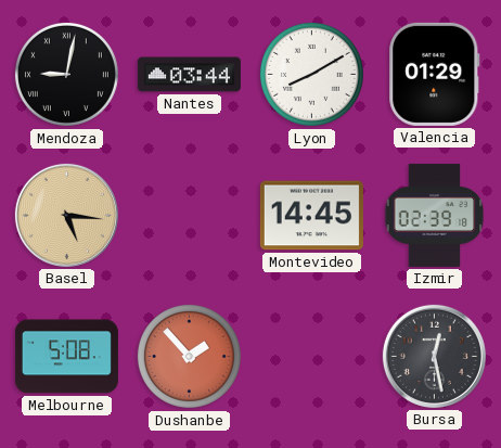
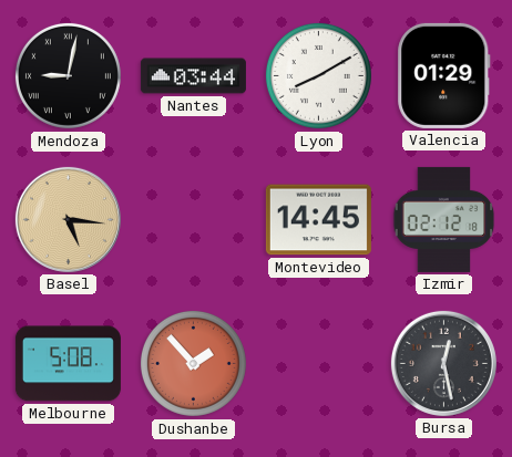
Izmir: 02:39 -> 02:12 (444, 219)
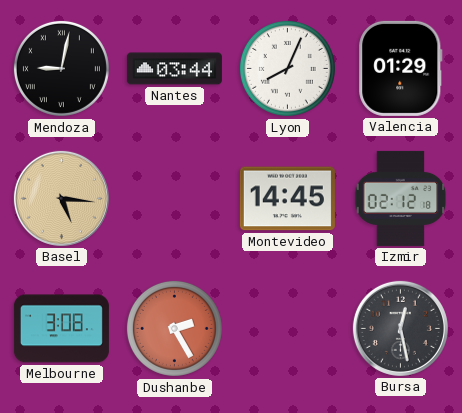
Lyon: 8:10 -> 8:04 (287, 68)
Melbourne: 5:08 -> 3:08 (61, 329)
Dushanbe: 1:53 -> 2:25 (174, 328)
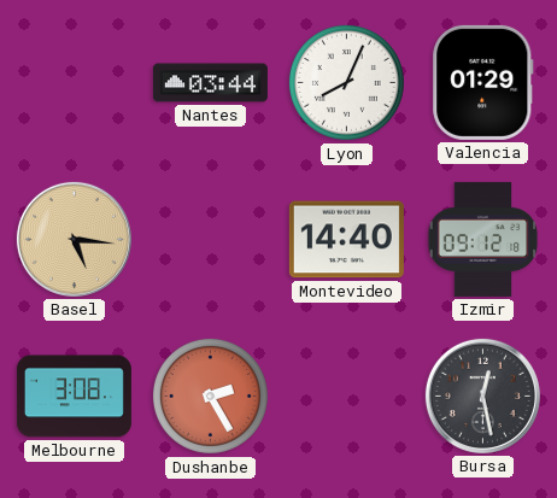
Mendoza: 9:02 -> none (61, 68)
Montevideo: 14:45 -> 14:40 (346, 240)
Izmir: 02:12 -> 09:12 (483, 239)
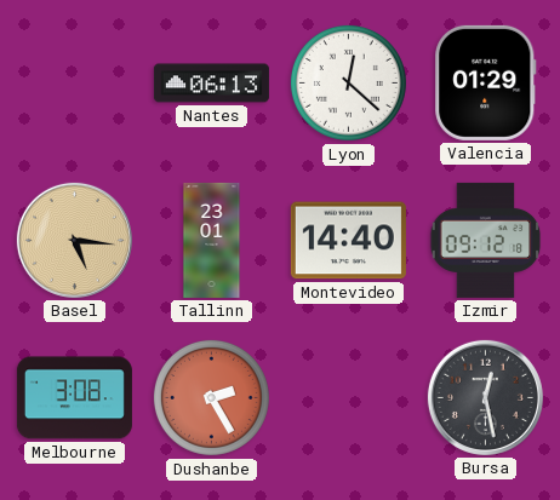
Nantes: 03:44 -> 06:13 (211, 84)
Lyon: 8:04 -> 12:22 (348, 82)
Tallinn: none -> 23:01 (212, 240)
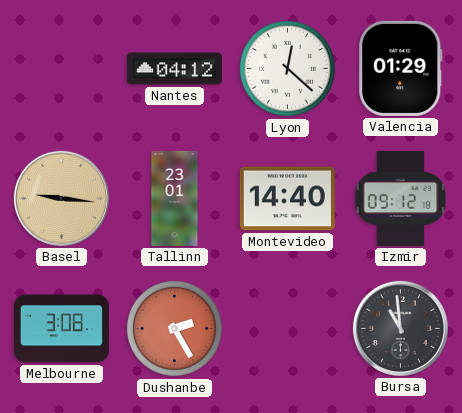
Nantes: 06:13 -> 04:12 (174, 69)
Basel: 5:16 -> 9:16 (61, 198)
Bursa: 12:28 -> 10:59 (400, 328)
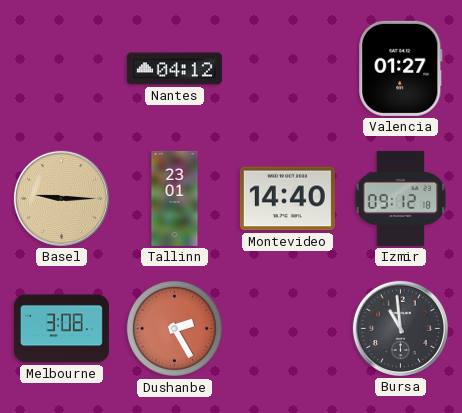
Lyon: 12:22 -> none (287, 68)
Valencia: 01:29 -> 01:27 (401, 68)
Basel: 9:16 -> 9:15 (61, 198)
